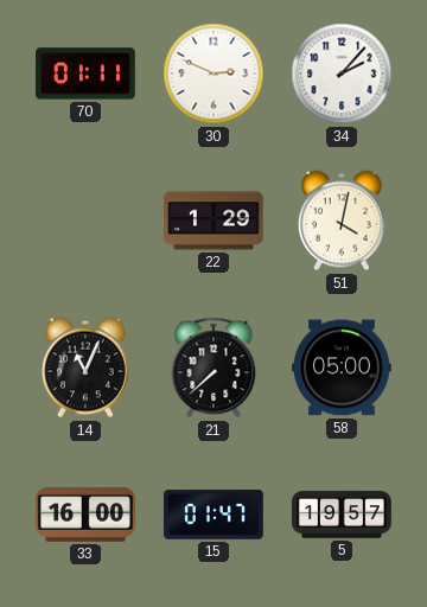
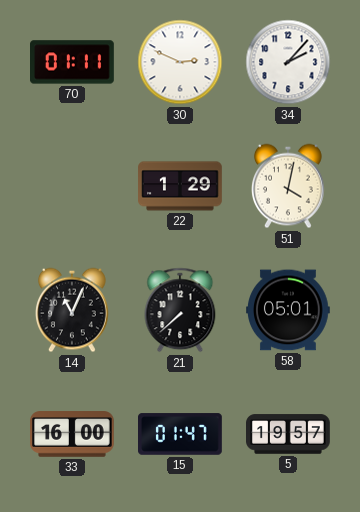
58: 05:00 -> 05:01 (289, 310)
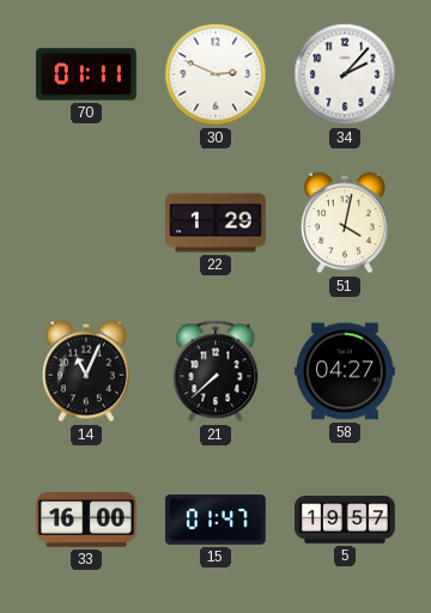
58: 05:01 -> 04:27 (346, 371)
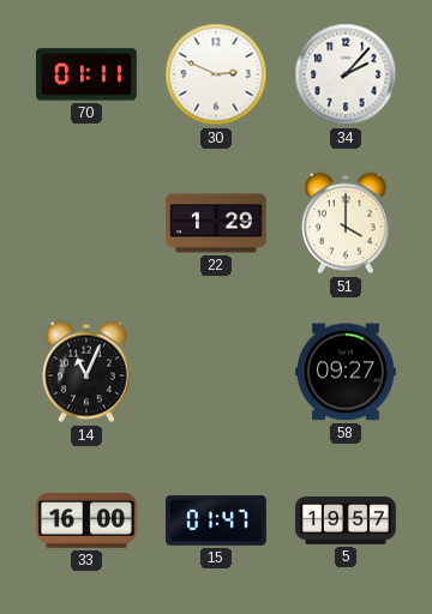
51: 4:02 -> 4:00 (347, 223)
21: 7:38 -> none (215, 371)
58: 04:27 -> 09:27 (347, 372)
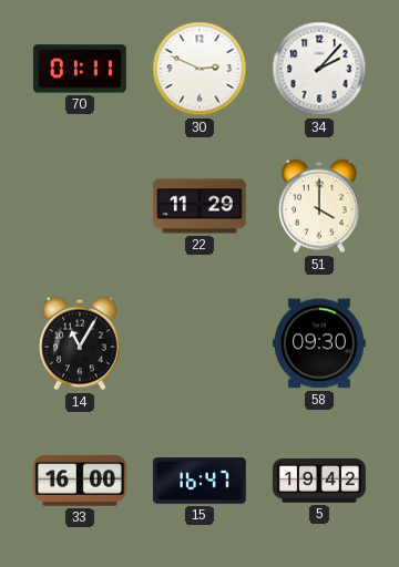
22: 1:29 -> 11:29 (199, 206)
14: 11:04 -> 11:05 (81, 343)
58: 09:27 -> 09:30 (320, 343)
15: 01:47 -> 16:47 (201, 481)
5: 19:57 -> 19:42 (319, 481)
